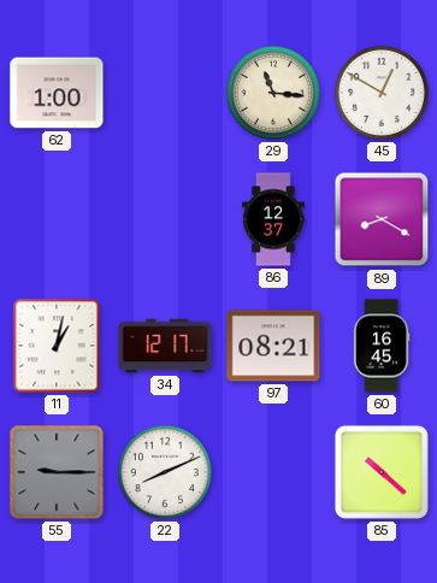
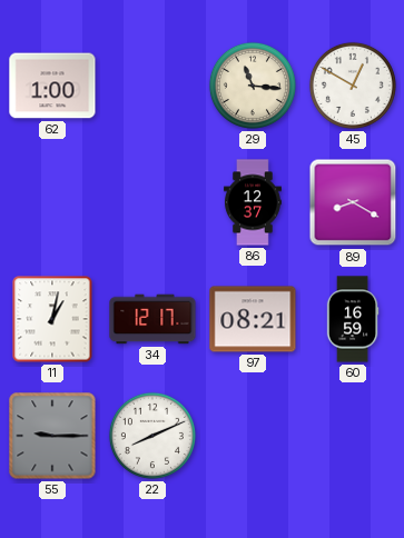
60: 16:45 -> 16:59 (353, 319)
85: 10:22 -> none (382, 472)
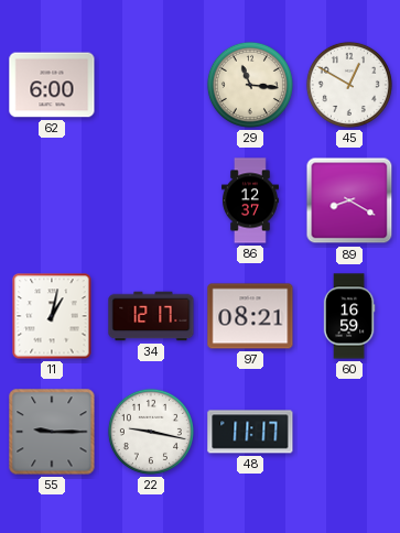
62: 1:00 -> 6:00 (52, 85)
22: 8:11 -> 9:17 (151, 432)
48: none -> 11:17 (250, 432)
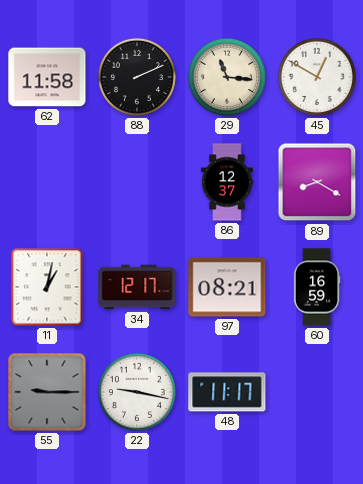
62: 6:00 -> 11:58 (47, 77)
88: none -> 2:11 (137, 77)
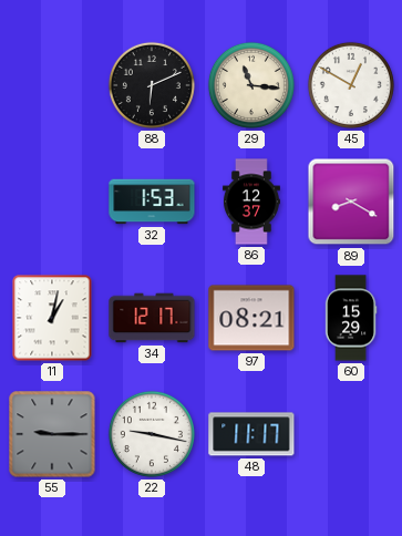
62: 11:58 -> none (47, 77)
88: 2:11 -> 6:11 (152, 85)
32: none -> 1:53 (152, 202)
60: 16:59 -> 15:29 (351, 318)
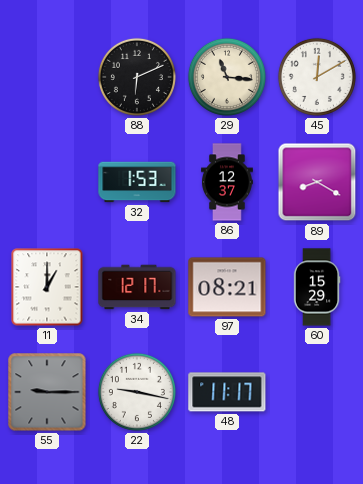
45: 12:50 -> 12:10 (317, 77)
11: 1:02 -> 1:00 (47, 287)
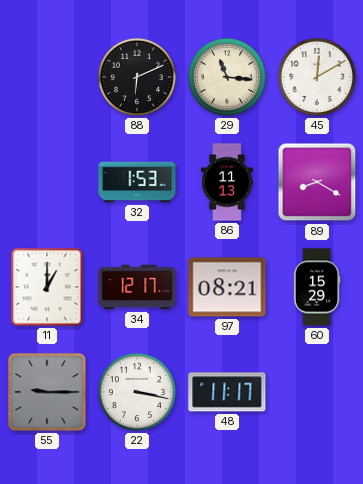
86: 12:37 -> 11:13 (227, 182)
22: 9:17 -> 3:17 (137, 392)
